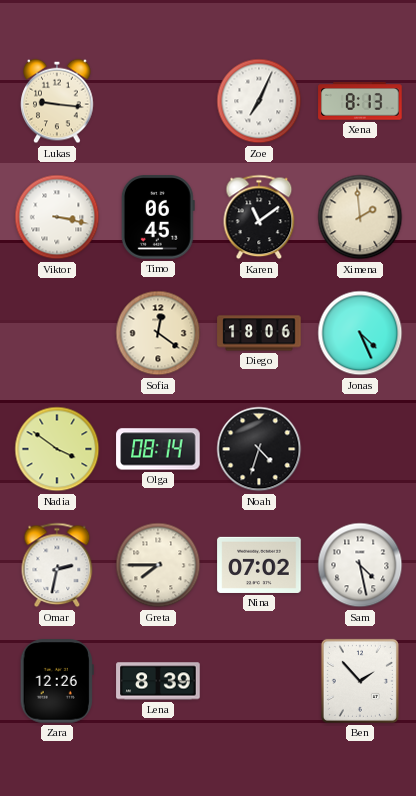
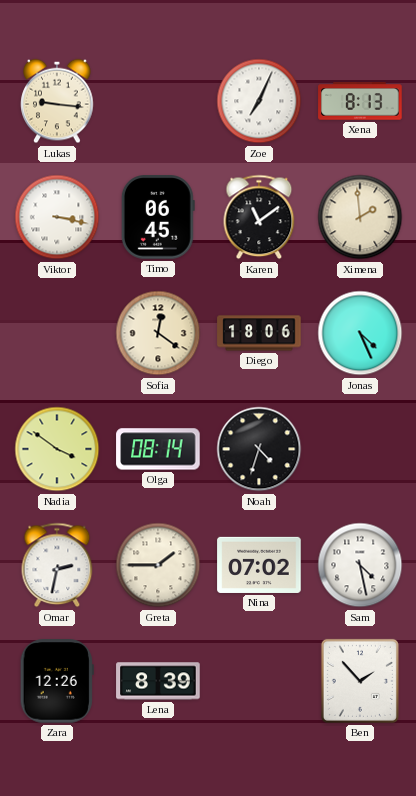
Greta: 7:45 -> 1:45 (158, 565)
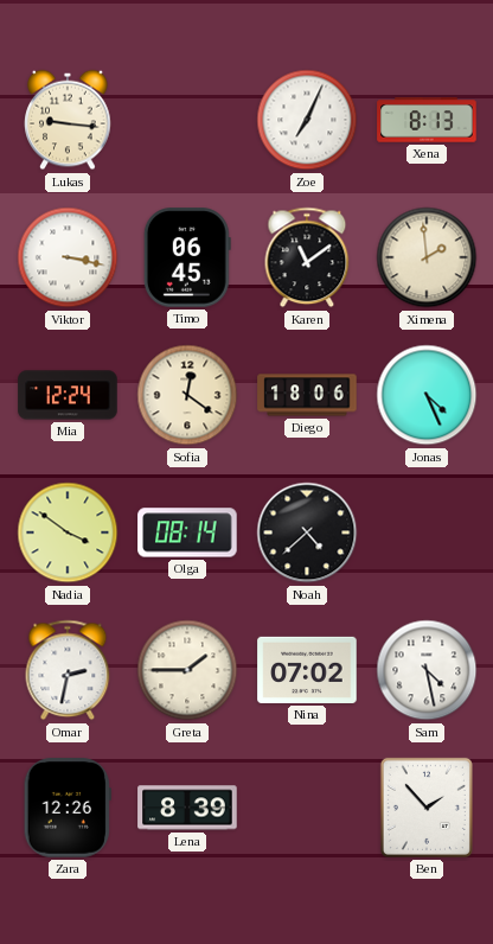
Mia: none -> 12:24 (68, 395)
Noah: 4:33 -> 4:38 (307, 532)
